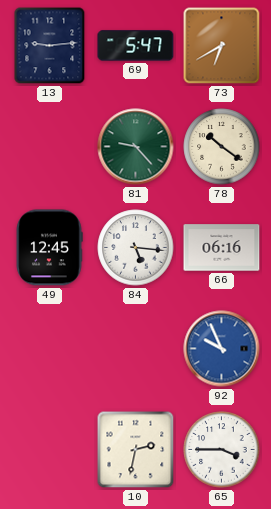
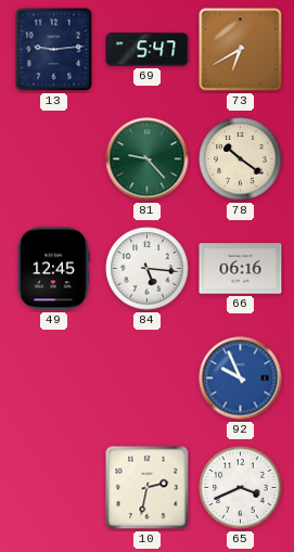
65: 3:45 -> 3:41 (241, 488)
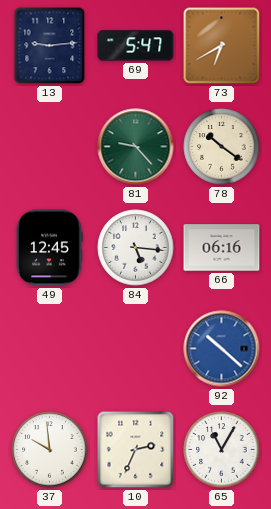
92: 9:56 -> 10:22 (222, 349)
37: none -> 9:59 (50, 450)
10: 2:32 -> 2:34 (136, 450)
65: 3:41 -> 11:05 (222, 450)
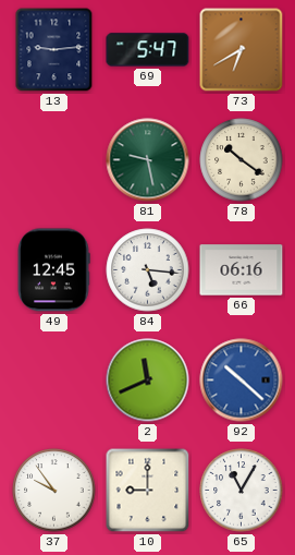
81: 9:23 -> 9:28 (148, 160)
2: none -> 11:41 (148, 381)
37: 9:59 -> 9:54 (54, 491)
10: 2:34 -> 9:00 (148, 491)
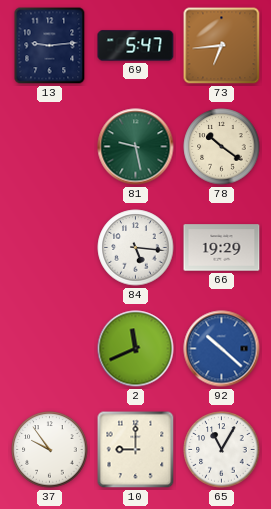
73: 6:40 -> 6:44 (222, 46)
49: 12:45 -> none (53, 270)
66: 06:16 -> 19:29 (222, 248)
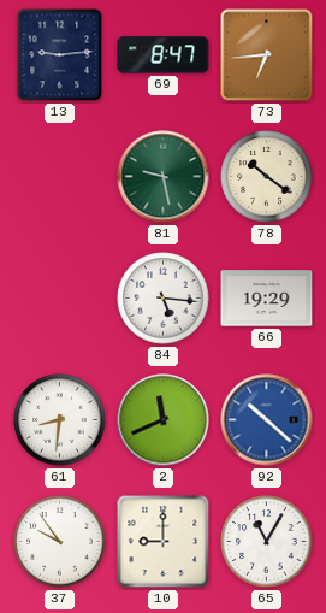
69: 5:47 -> 8:47 (164, 55)
61: none -> 8:31 (60, 420)
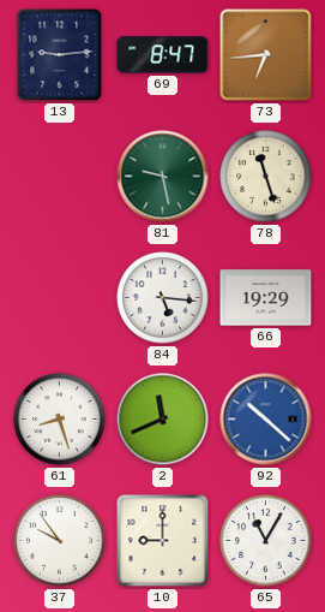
78: 10:21 -> 11:27 (266, 177)
61: 8:31 -> 8:27 (60, 420)
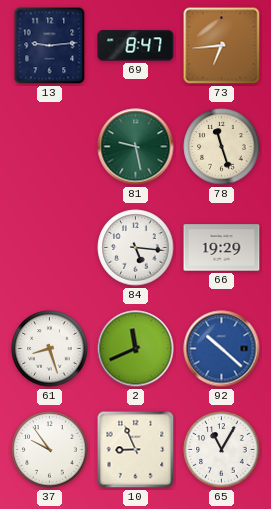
10: 9:00 -> 8:56 (136, 450)
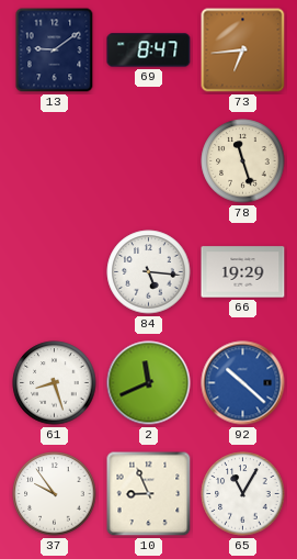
13: 9:14 -> 9:09 (55, 51)
81: 9:28 -> none (136, 147)
